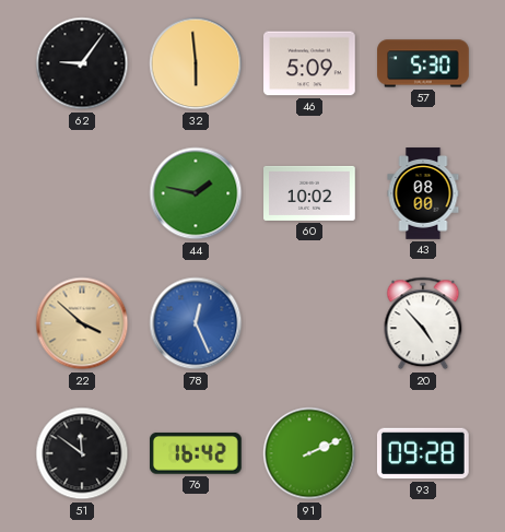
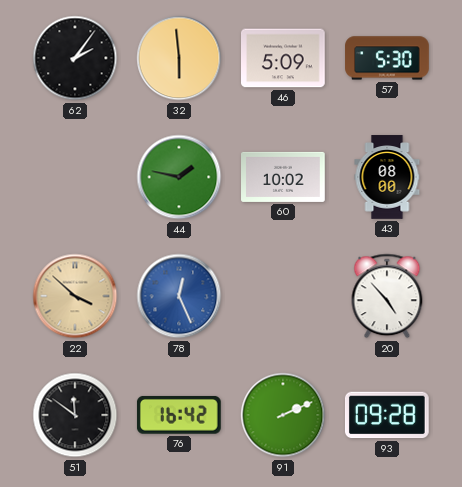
62: 9:06 -> 2:06 (75, 58)
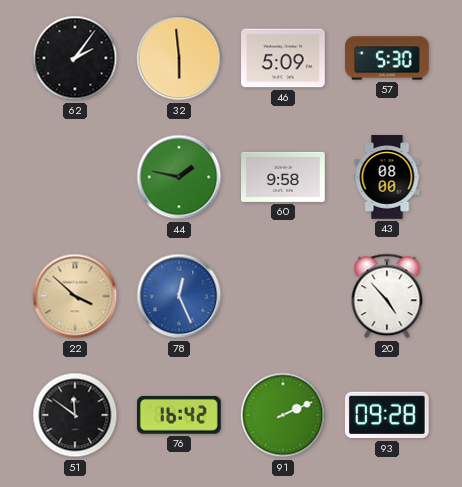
60: 10:02 -> 9:58 (284, 177)
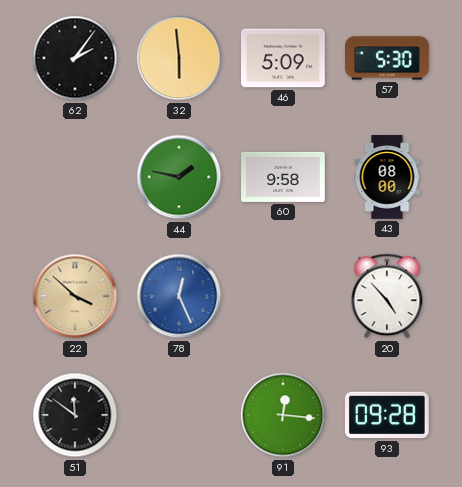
76: 16:42 -> none (179, 415)
91: 2:11 -> 12:16 (283, 415)
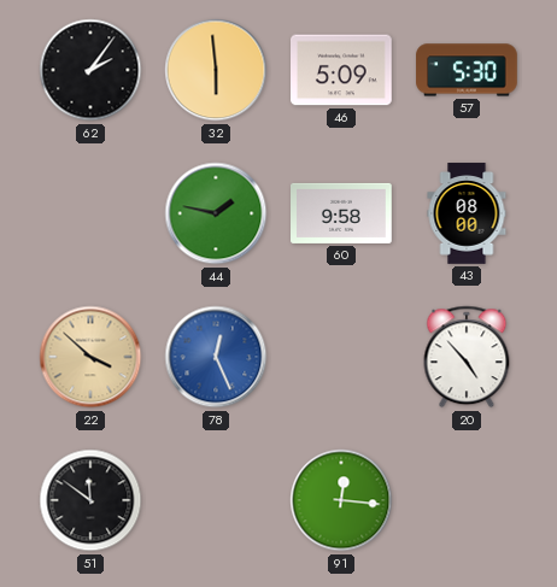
93: 09:28 -> none (387, 415)
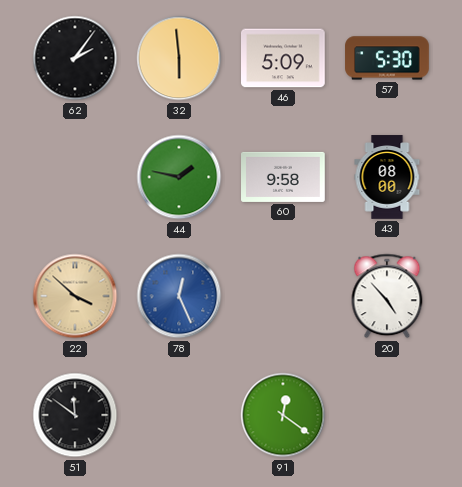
91: 12:16 -> 12:21 (283, 415)
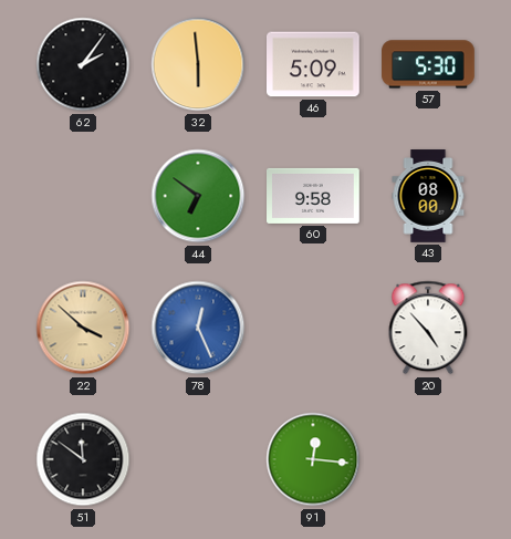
44: 1:47 -> 6:51 (198, 196)
91: 12:21 -> 12:16 (313, 459)
